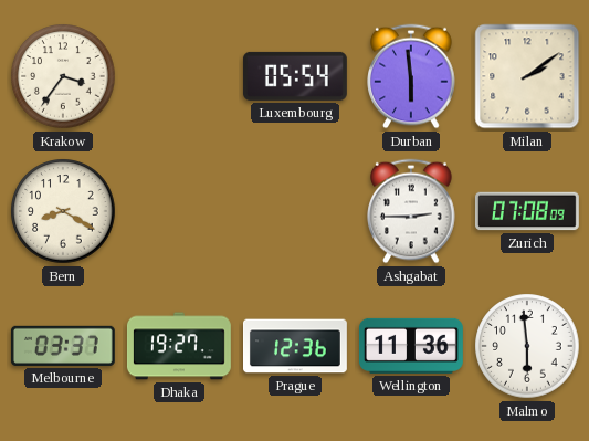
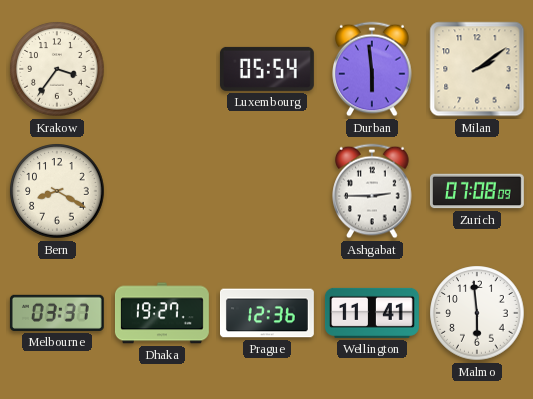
Wellington: 11:36 -> 11:41 (372, 313)
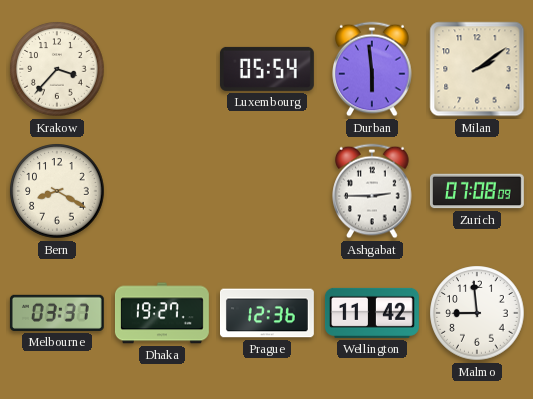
Krakow: 3:36 -> 3:37 (57, 69)
Wellington: 11:41 -> 11:42 (372, 313)
Malmo: 5:59 -> 8:59 (477, 313)
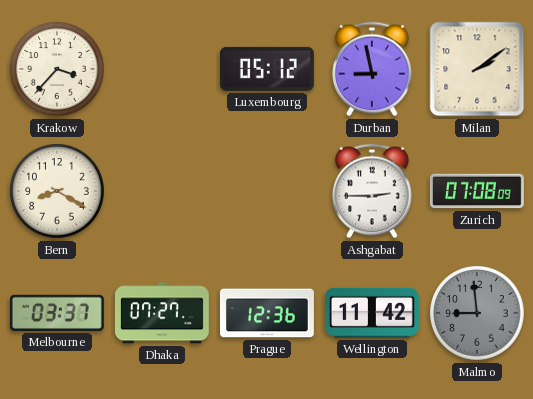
Luxembourg: 05:54 -> 05:12 (267, 69)
Durban: 5:59 -> 8:58 (372, 69)
Dhaka: 19:27 -> 07:27 (162, 313)
Malmo dial: white -> grey (477, 313)
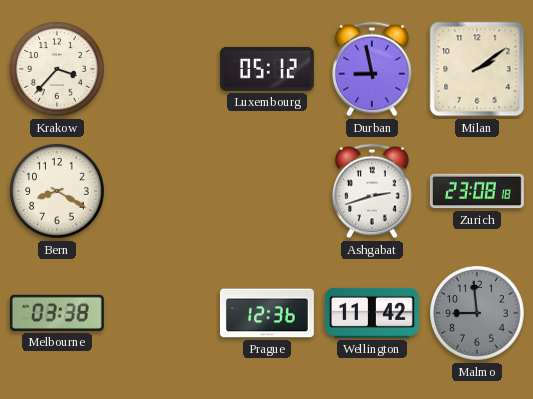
Ashgabat: 2:45 -> 2:42 (372, 191)
Zurich: 07:08 -> 23:08 (477, 191)
Melbourne: 03:37 -> 03:38 (57, 313)
Dhaka: 07:27 -> none (162, 313)
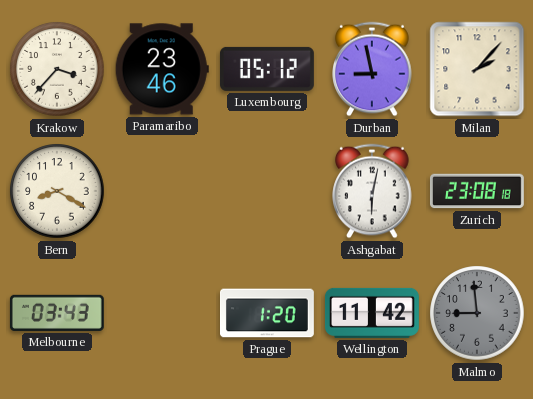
Paramaribo: none -> 23:46 (162, 69)
Milan: 2:09 -> 2:07 (477, 69)
Ashgabat: 2:42 -> 6:02 (372, 191)
Melbourne: 03:38 -> 03:43 (57, 313)
Prague: 12:36 -> 1:20 (268, 313)
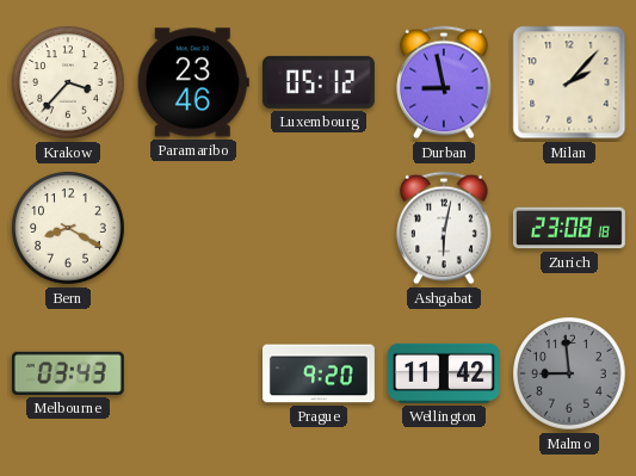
Prague: 1:20 -> 9:20 (320, 373)
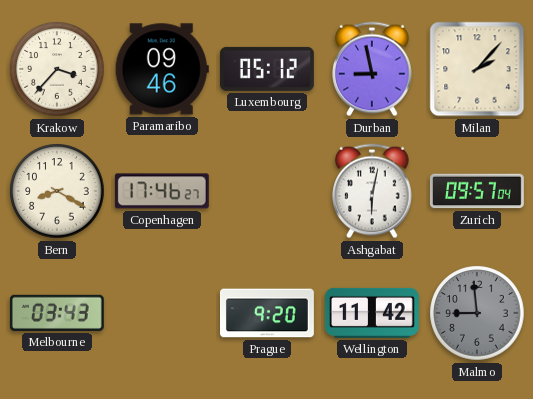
Paramaribo: 23:46 -> 09:46 (162, 69)
Copenhagen: none -> 17:46 (162, 191)
Zurich: 23:08 -> 09:57 (477, 191)
